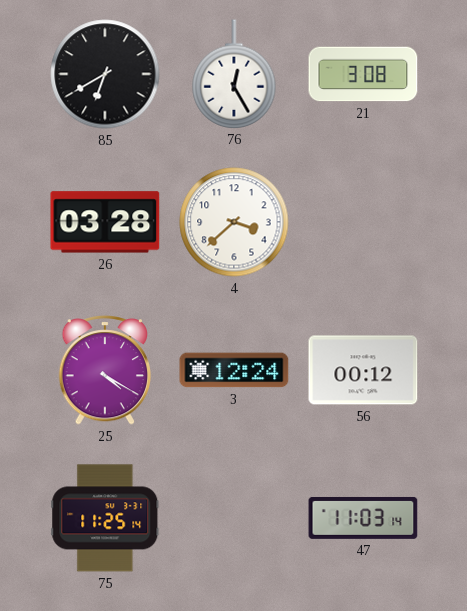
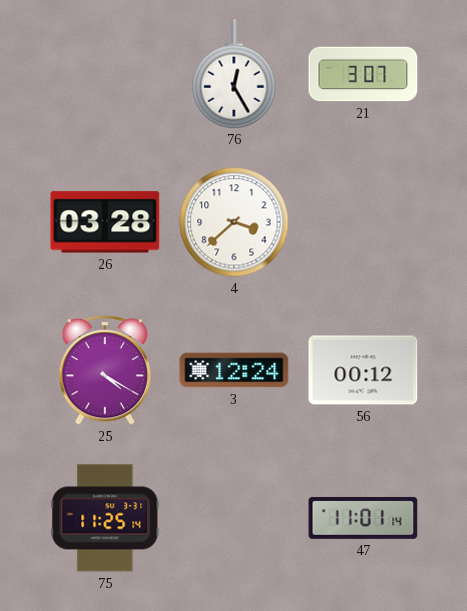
85: 6:40 -> none (105, 74)
21: 3:08 -> 3:07 (363, 74)
47: 11:03 -> 11:01 (363, 518)
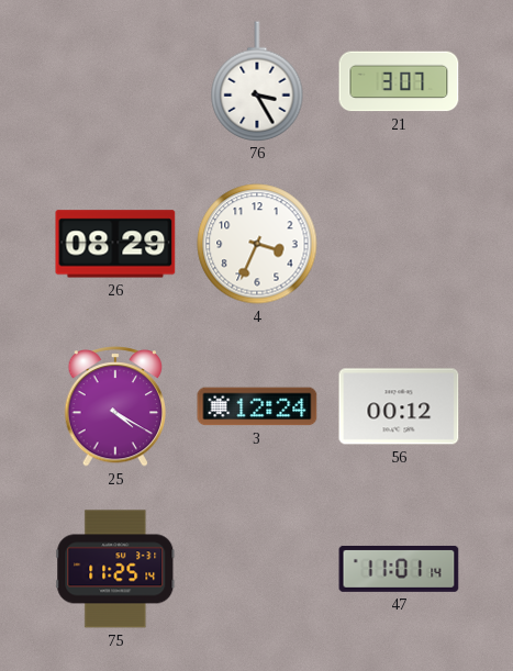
76: 12:25 -> 3:25 (257, 81)
26: 03:28 -> 08:29 (115, 244)
4: 3:38 -> 3:34 (257, 244)
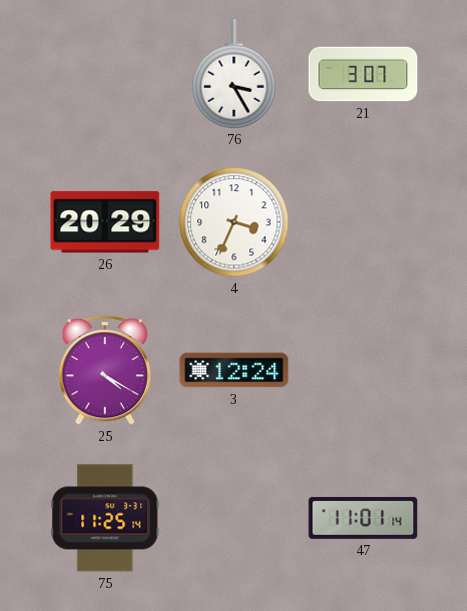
26: 08:29 -> 20:29 (105, 222)
56: 00:12 -> none (399, 406)
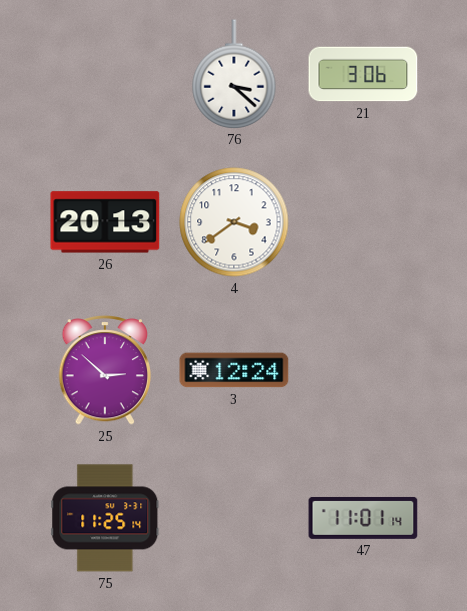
76: 3:25 -> 3:22 (234, 74)
21: 3:07 -> 3:06 (363, 74)
26: 20:29 -> 20:13 (105, 222)
4: 3:34 -> 3:39 (234, 222)
25: 4:20 -> 2:52 (105, 370)
